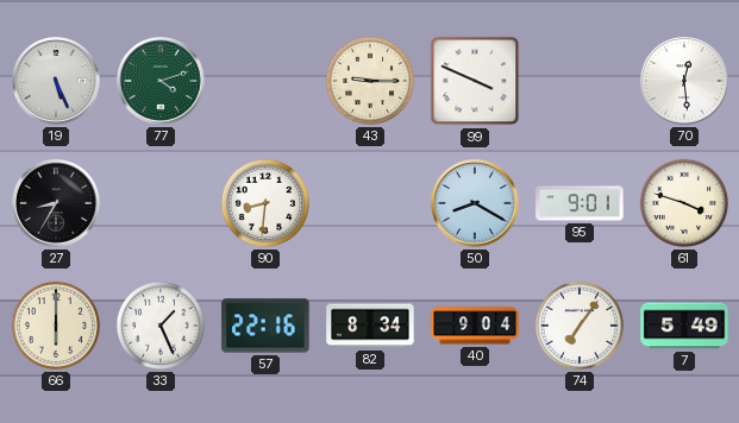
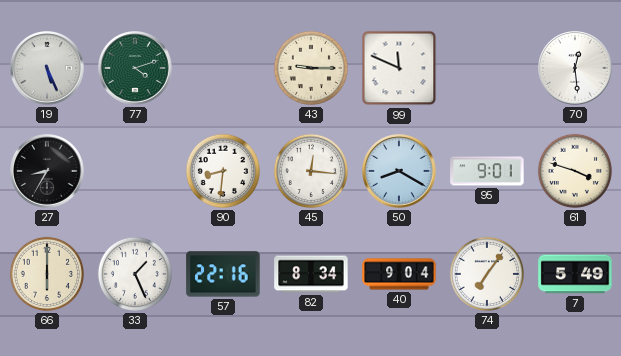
99: 3:49 -> 11:49 (399, 68)
45: none -> 12:16 (311, 171)
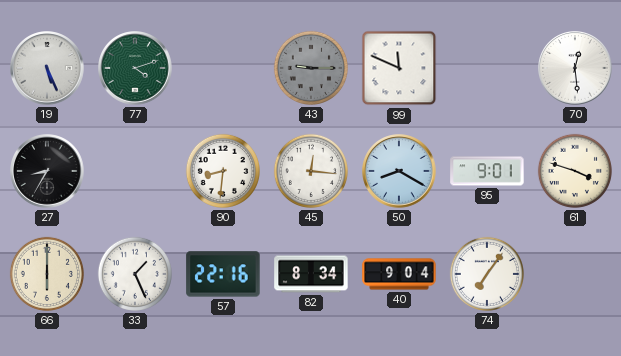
43 dial: cream -> grey (311, 68)
7: 5:49 -> none (575, 274)
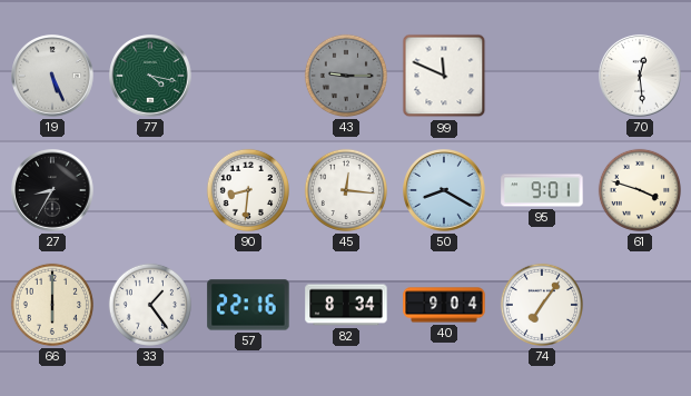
77: 4:12 -> 4:17 (150, 76)
33: 1:26 -> 1:24 (150, 305)
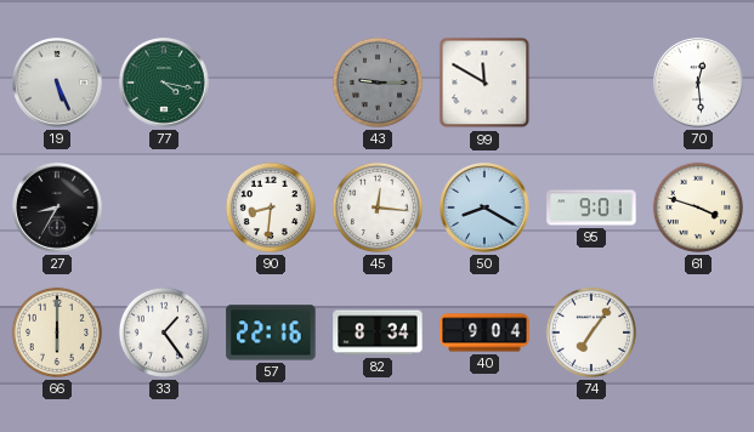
99: 11:49 -> 11:50 (484, 83)
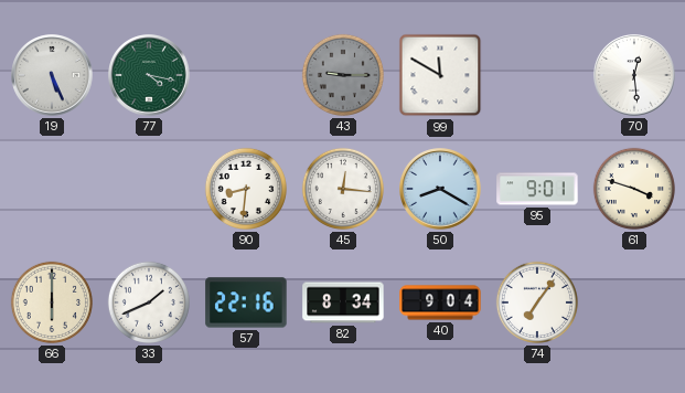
27: 8:35 -> none (57, 208)
33: 1:24 -> 1:41 (149, 302)
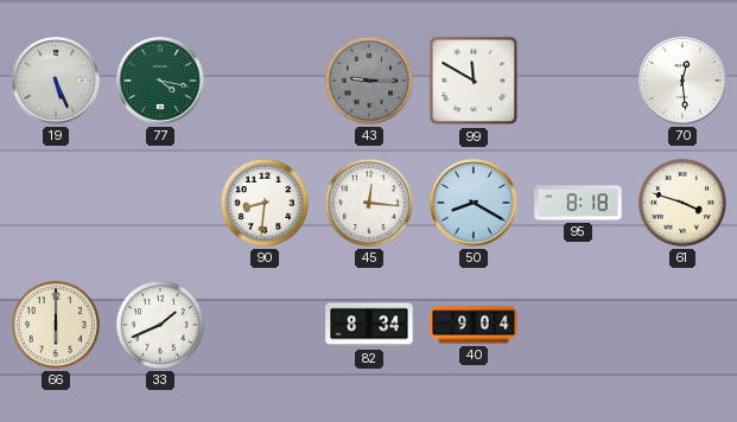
95: 9:01 -> 8:18 (578, 203)
57: 22:16 -> none (246, 302)
74: 7:06 -> none (537, 302)
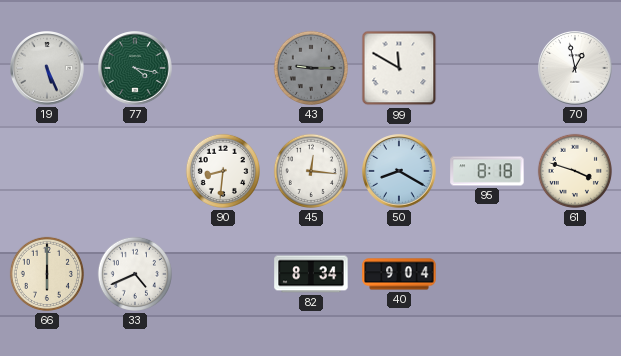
70: 12:29 -> 12:58 (575, 68)
33: 1:41 -> 4:41 (135, 274)
